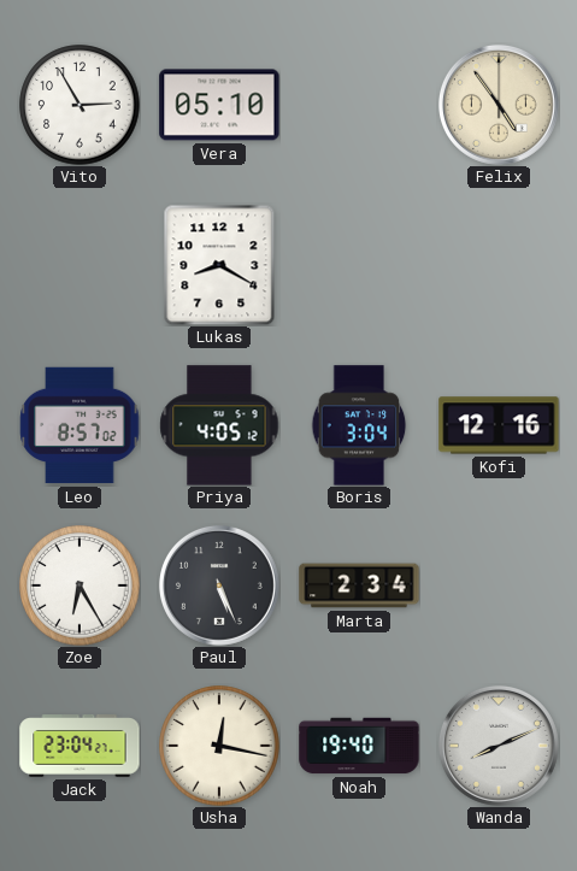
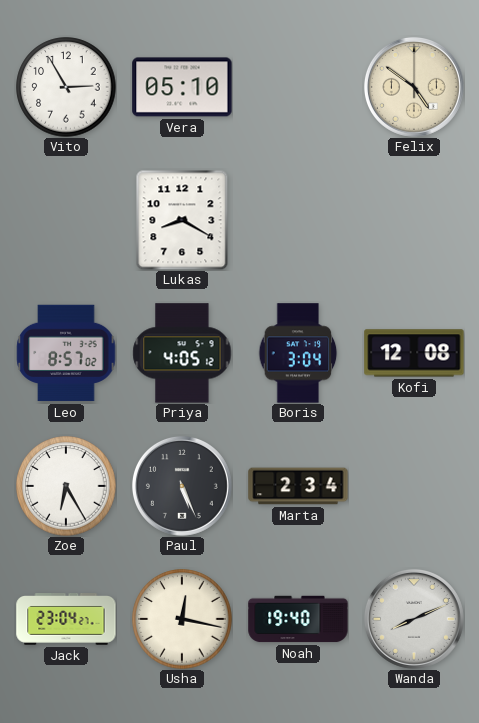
Felix: 4:54 -> 4:51 (414, 87)
Kofi: 12:16 -> 12:08 (414, 353)
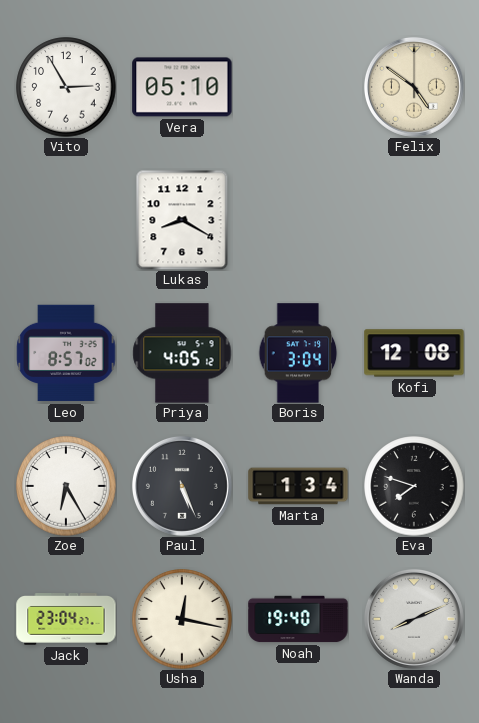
Marta: 2:34 -> 1:34 (298, 486)
Eva: none -> 7:48 (414, 486)
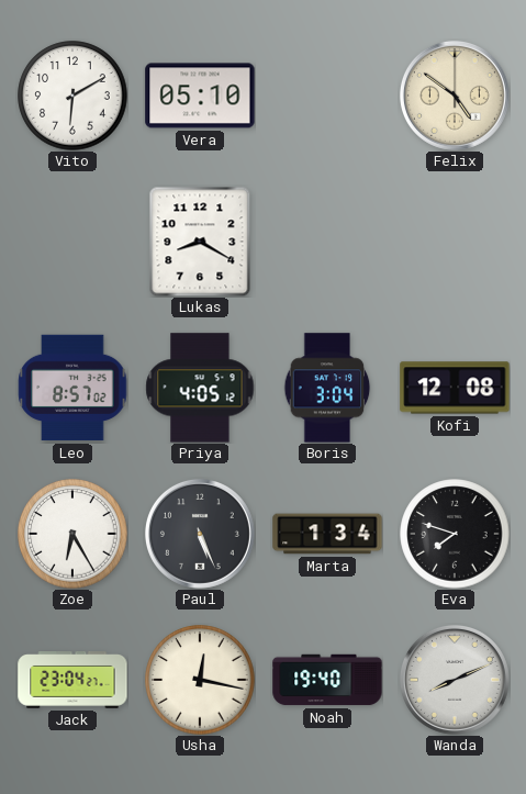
Vito: 2:55 -> 6:10 (72, 96)
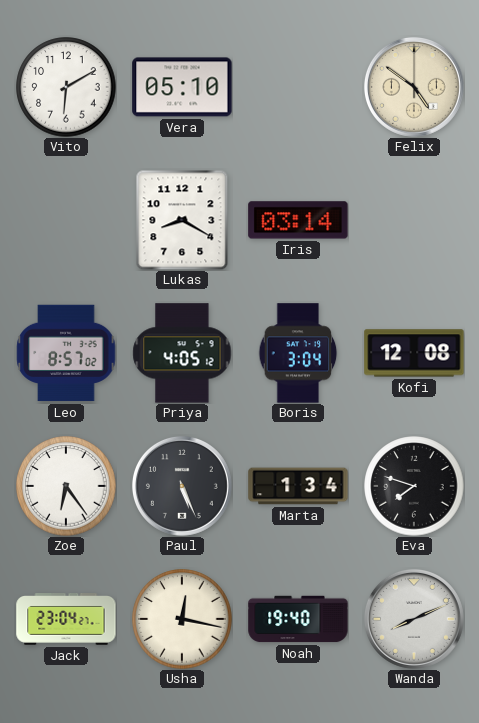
Iris: none -> 03:14 (298, 220)
Zoe: 6:25 -> 6:24 (66, 486)
